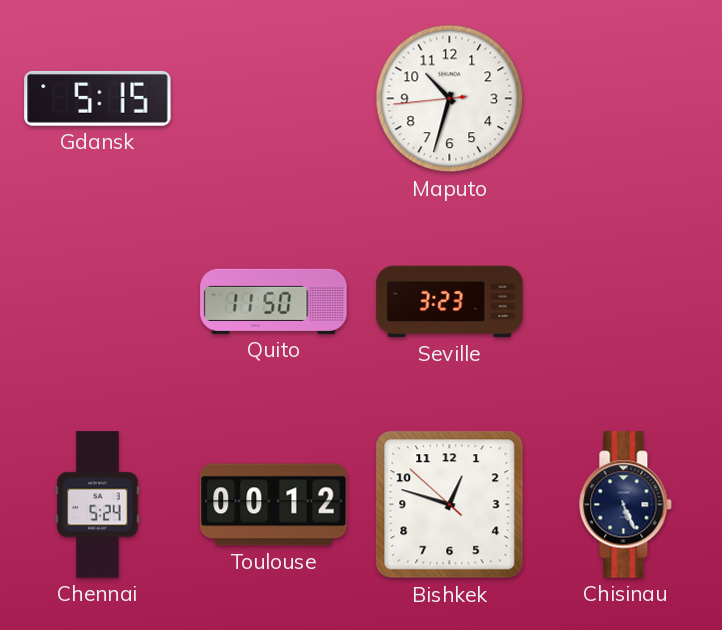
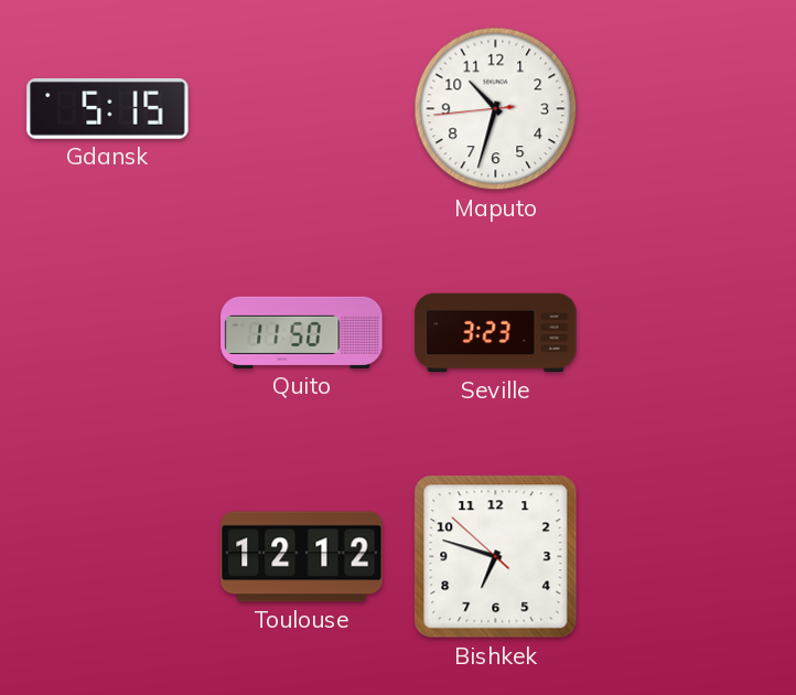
Chennai: 5:24 -> none (98, 505)
Toulouse: 00:12 -> 12:12 (302, 557)
Bishkek: 12:47 -> 6:47 (496, 557)
Chisinau: 5:26 -> none (626, 505)
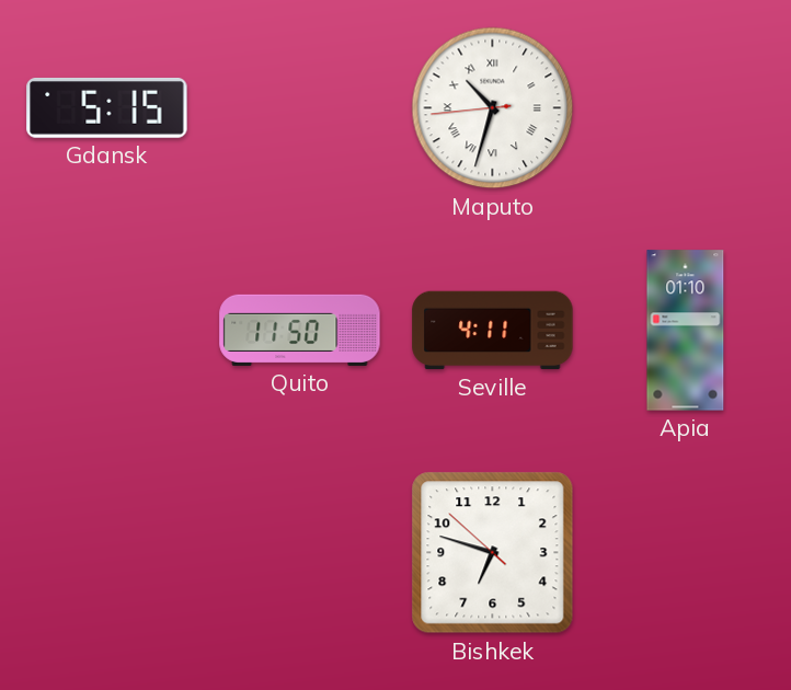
Maputo numerals: Arabic -> Roman (493, 108)
Seville: 3:23 -> 4:11 (493, 331)
Apia: none -> 01:10 (686, 331)
Toulouse: 12:12 -> none (302, 557)
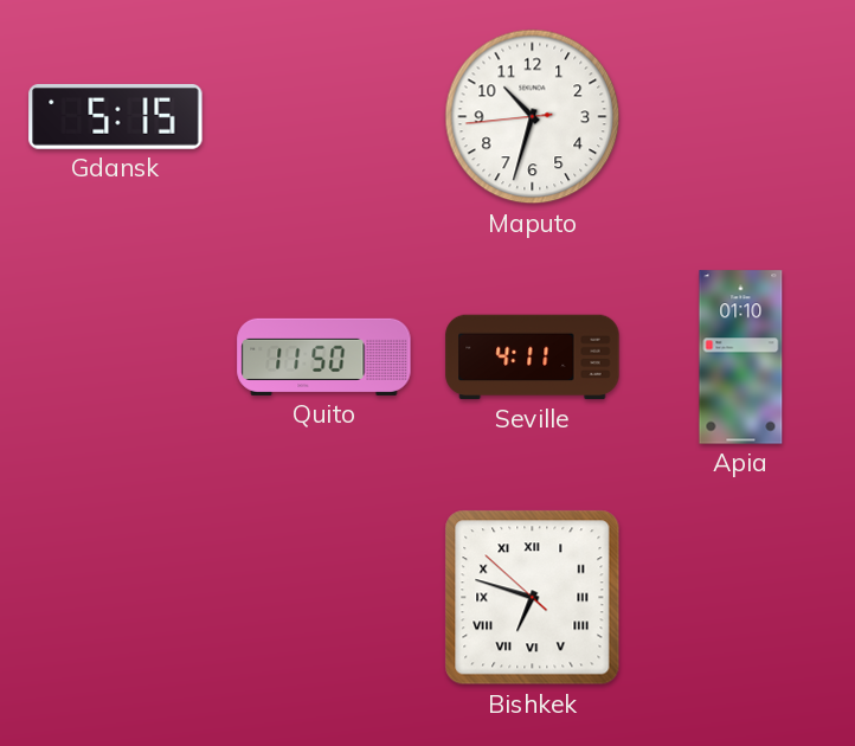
Maputo numerals: Roman -> Arabic (533, 117)
Bishkek numerals: Arabic -> Roman (533, 598)
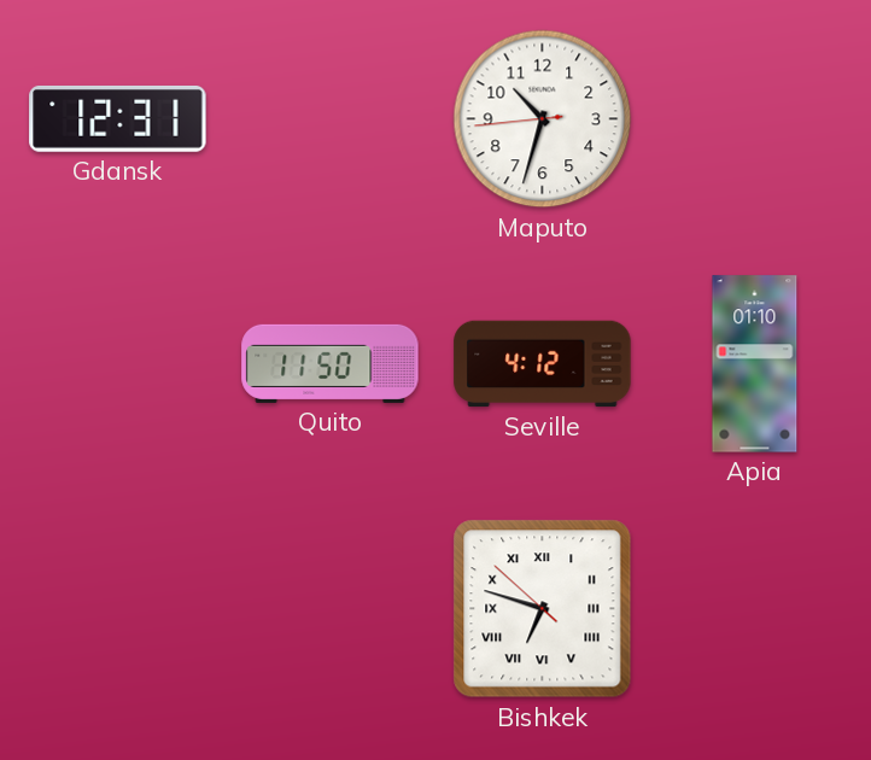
Gdansk: 5:15 -> 12:31 (118, 118)
Seville: 4:11 -> 4:12 (543, 364)
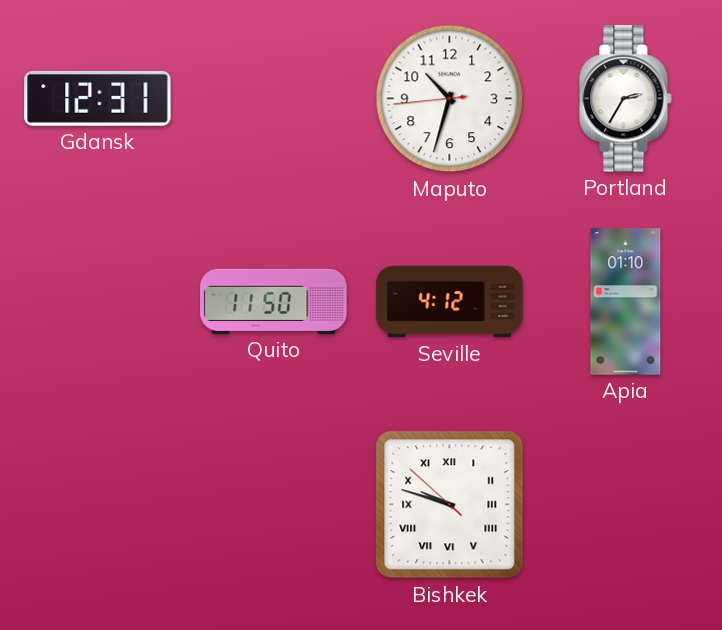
Portland: none -> 2:35 (626, 99)
Bishkek: 6:47 -> 9:47 (450, 505)
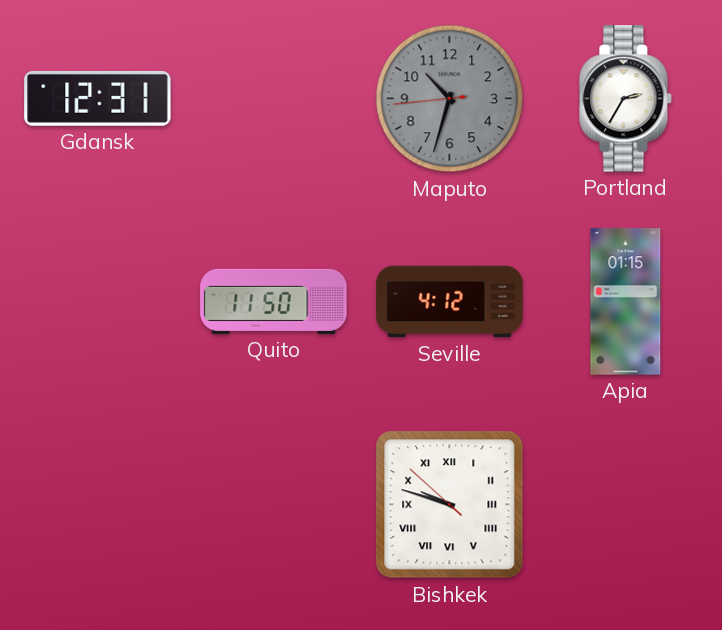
Maputo dial: white -> grey (450, 99)
Apia: 01:10 -> 01:15 (626, 302)
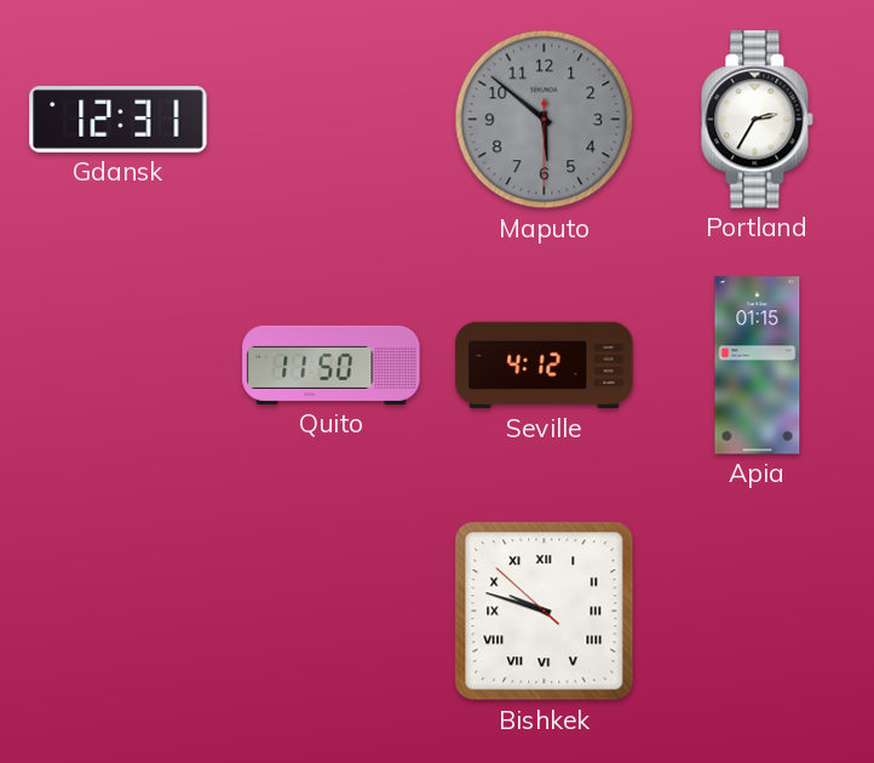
Maputo: 10:32 -> 5:51 (545, 120)
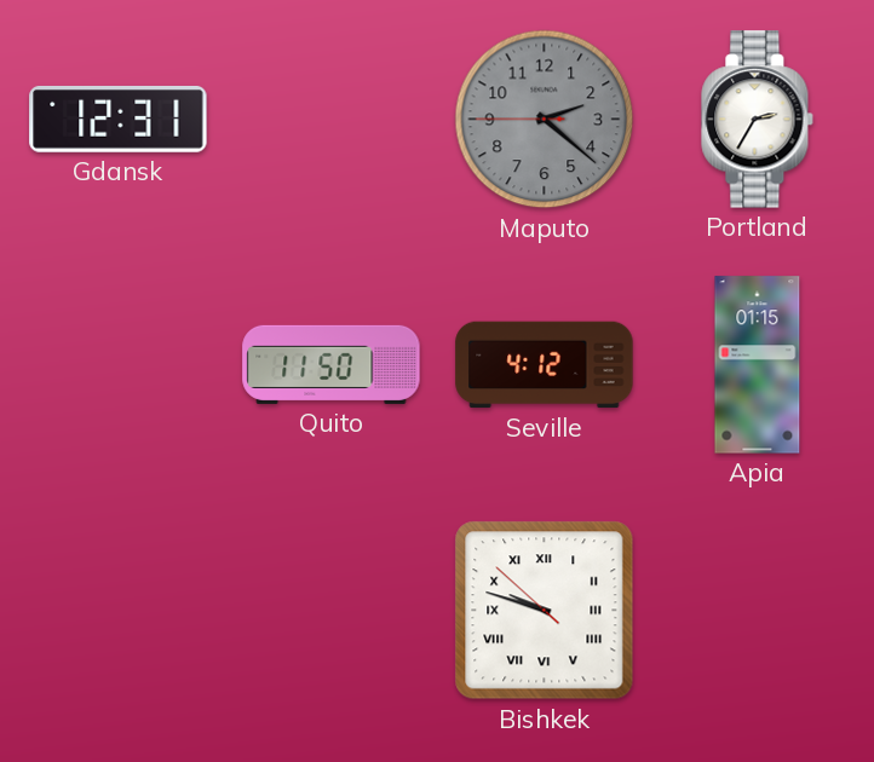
Maputo: 5:51 -> 2:21 (545, 120)
